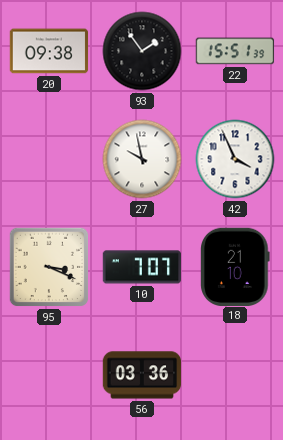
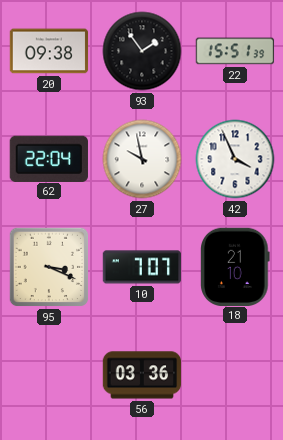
62: none -> 22:04 (49, 158)
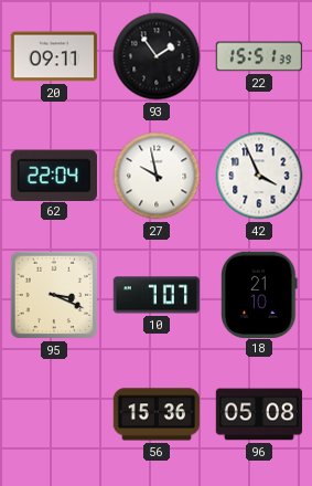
20: 09:38 -> 09:11 (54, 56)
56: 03:36 -> 15:36 (157, 414)
96: none -> 05:08 (259, 414)
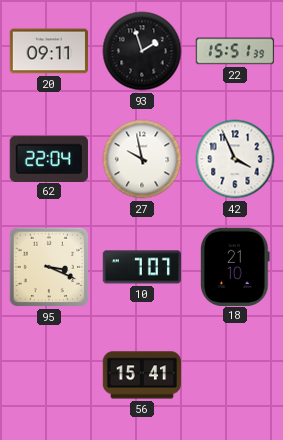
93: 1:54 -> 1:57 (142, 51)
56: 15:36 -> 15:41 (142, 375)
96: 05:08 -> none (259, 414)
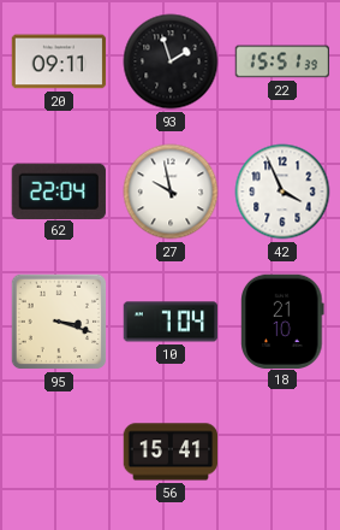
95: 3:19 -> 3:18 (59, 322)
10: 7:07 -> 7:04 (171, 322)
